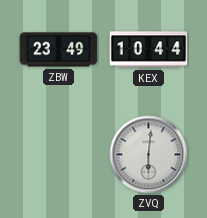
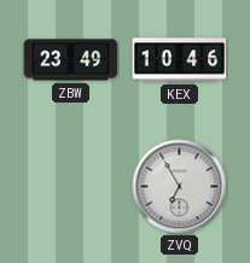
KEX: 10:44 -> 10:46 (180, 60)
ZVQ: 6:01 -> 6:55 (180, 187)
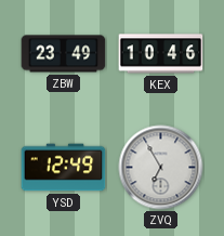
YSD: none -> 12:49 (64, 168)
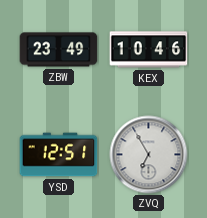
YSD: 12:49 -> 12:51 (59, 155)
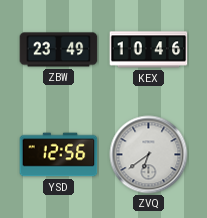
YSD: 12:51 -> 12:56 (59, 155)
ZVQ: 6:55 -> 6:39 (149, 155)
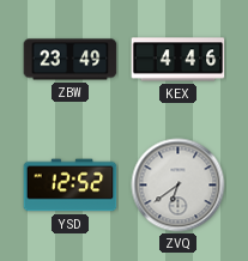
KEX: 10:46 -> 4:46 (179, 60)
YSD: 12:56 -> 12:52 (71, 186)
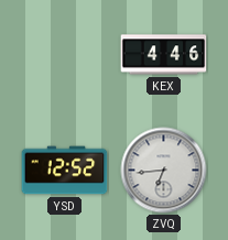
ZBW: 23:49 -> none (71, 60)
ZVQ: 6:39 -> 6:44 (164, 171)
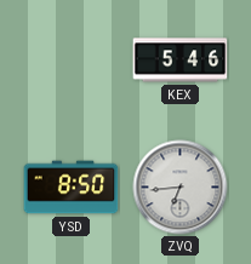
KEX: 4:46 -> 5:46 (181, 61)
YSD: 12:52 -> 8:50 (72, 188)
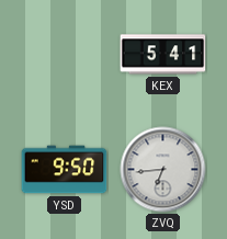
KEX: 5:46 -> 5:41 (163, 55)
YSD: 8:50 -> 9:50 (65, 170)
